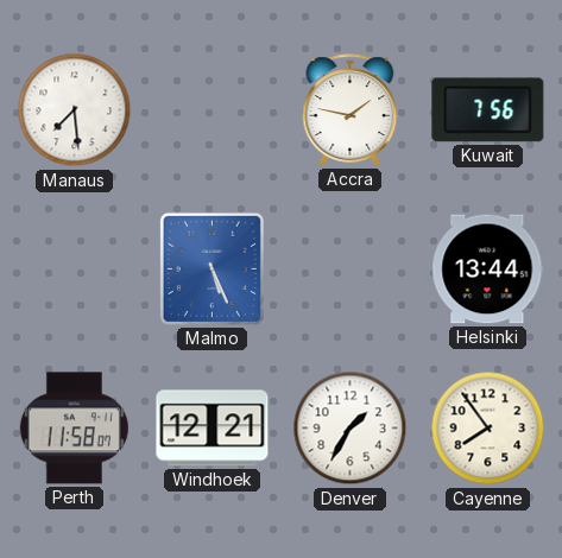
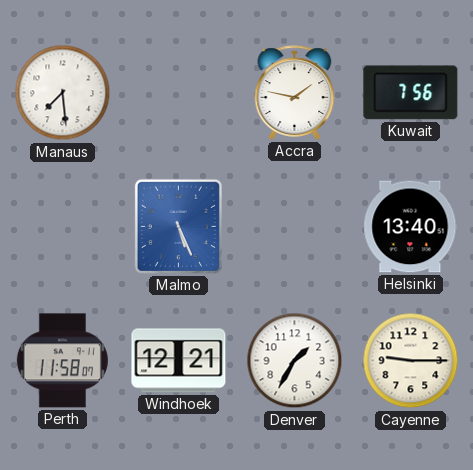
Helsinki: 13:44 -> 13:40 (411, 227)
Cayenne: 7:54 -> 9:15 (411, 361)
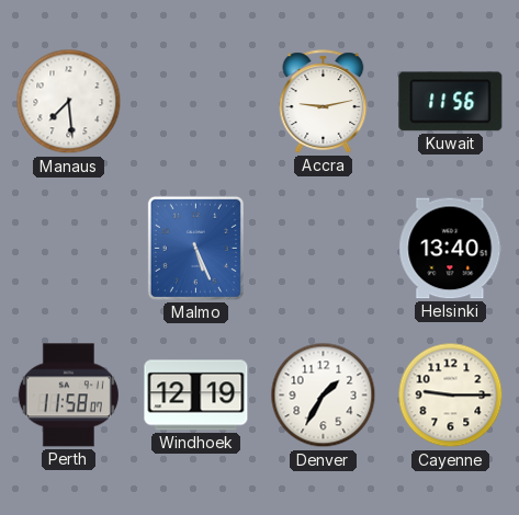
Accra: 1:47 -> 9:13 (324, 102)
Kuwait: 7:56 -> 11:56 (451, 102)
Windhoek: 12:21 -> 12:19 (196, 396)
